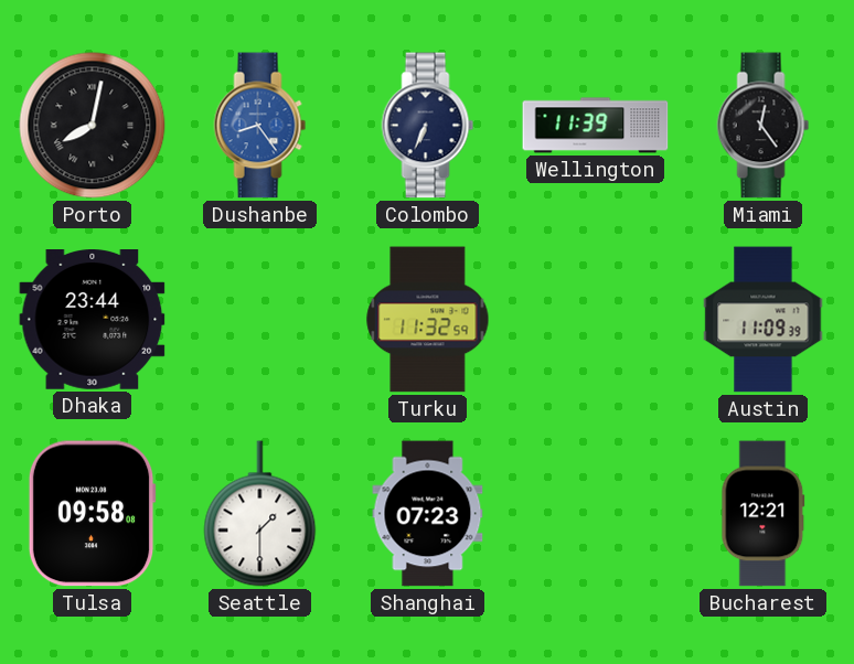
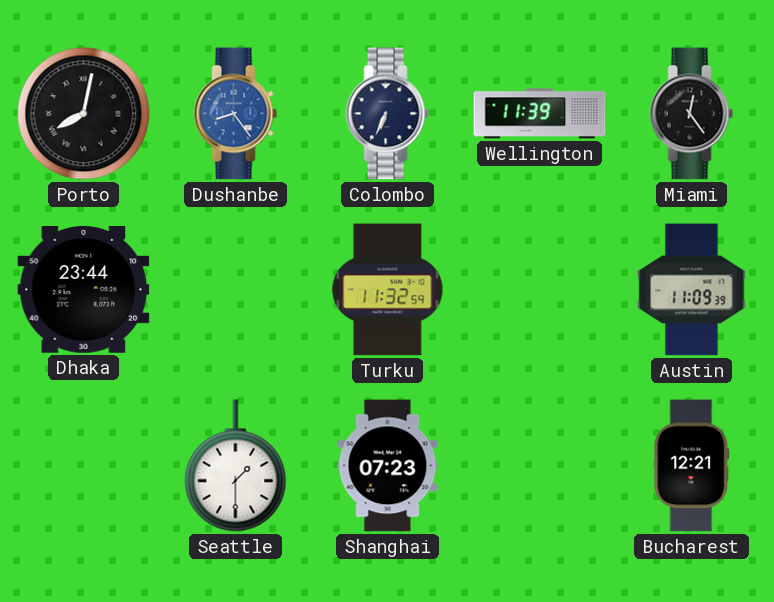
Tulsa: 09:58 -> none (92, 514)
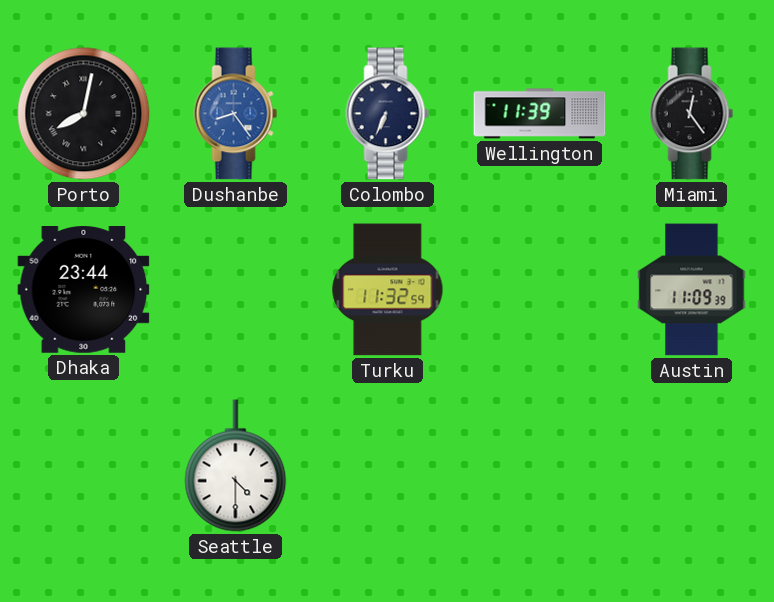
Seattle: 1:30 -> 4:30 (236, 466)
Shanghai: 07:23 -> none (388, 466)
Bucharest: 12:21 -> none (692, 466)
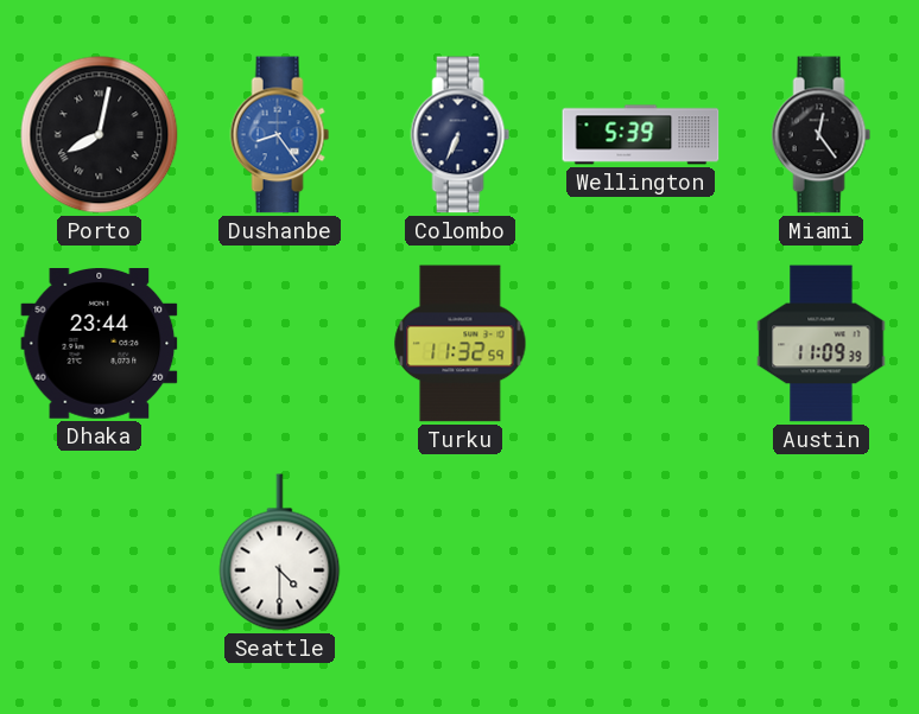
Wellington: 11:39 -> 5:39 (641, 135)
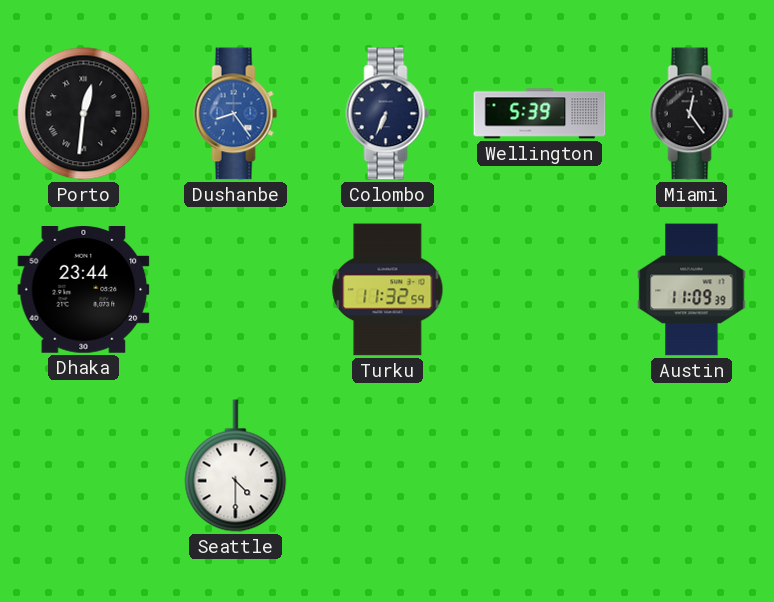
Porto: 8:02 -> 12:31 (84, 114)
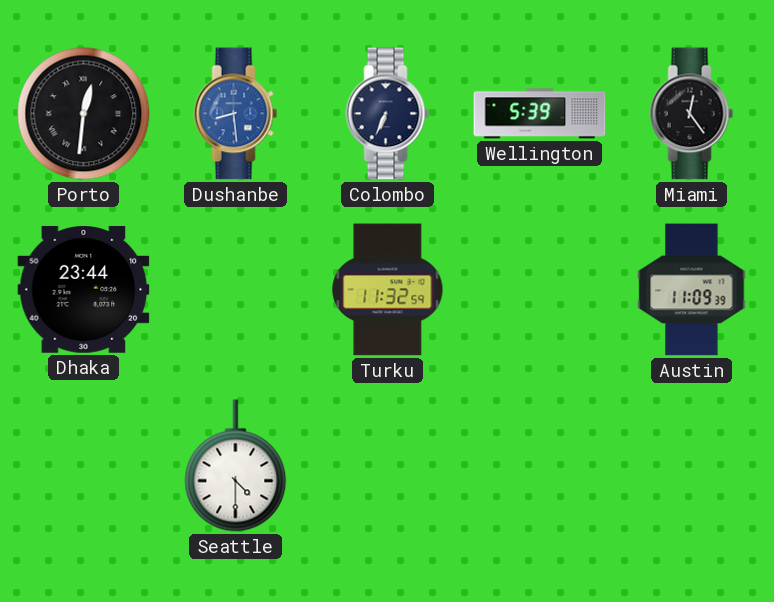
Dushanbe: 8:24 -> 8:29 (236, 114)
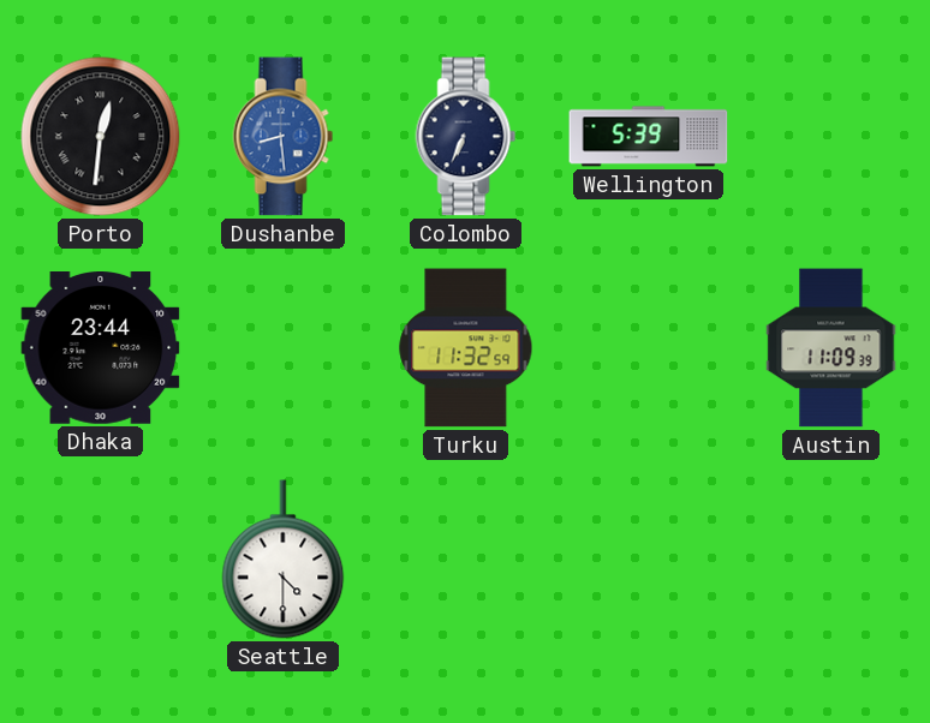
Miami: 12:24 -> none (692, 114)
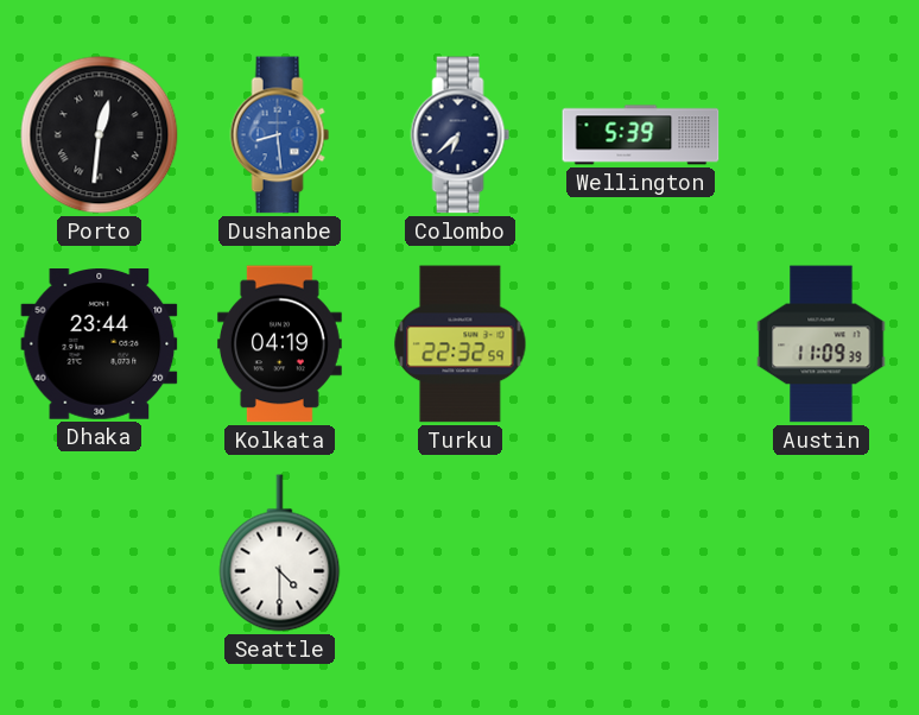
Colombo: 6:34 -> 6:38 (461, 135)
Kolkata: none -> 04:19 (279, 344)
Turku: 11:32 -> 22:32 (461, 344)
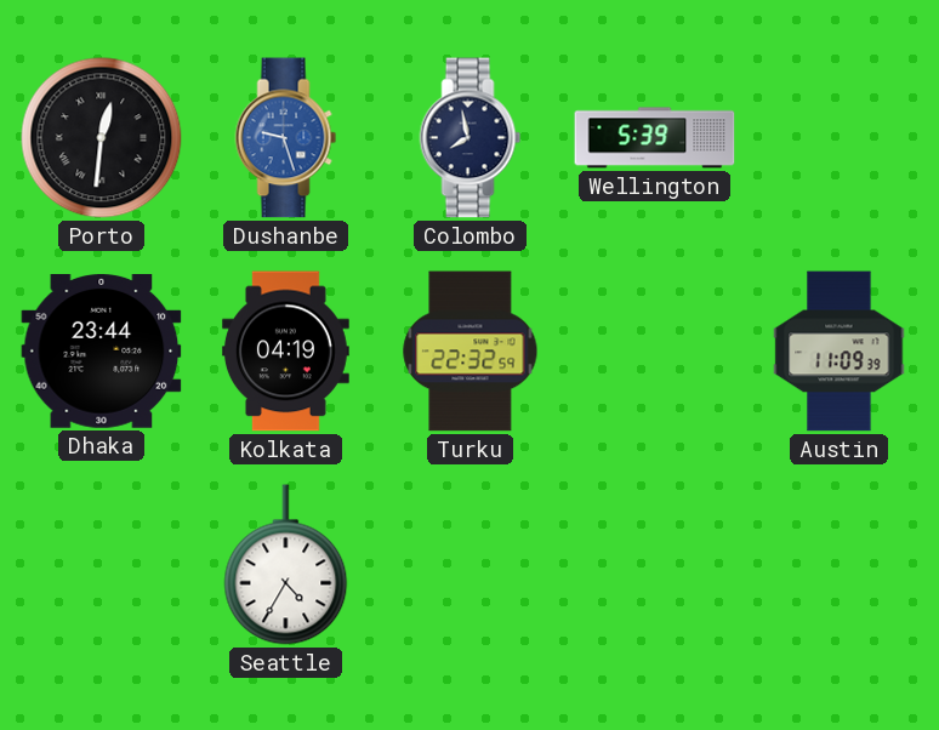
Dushanbe: 8:29 -> 9:27 (286, 138)
Colombo: 6:38 -> 7:58 (471, 138)
Seattle: 4:30 -> 4:35 (286, 565)
